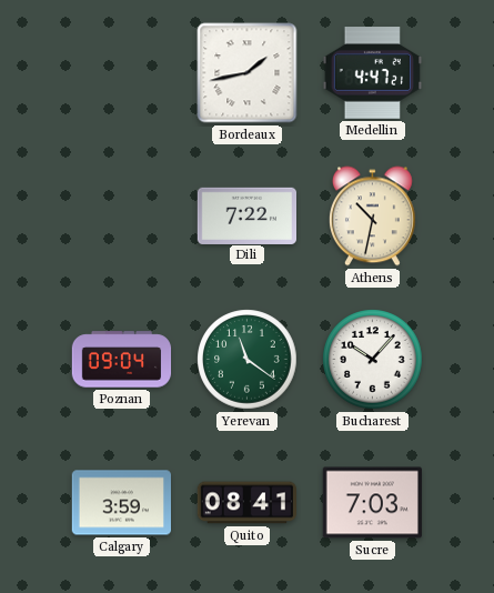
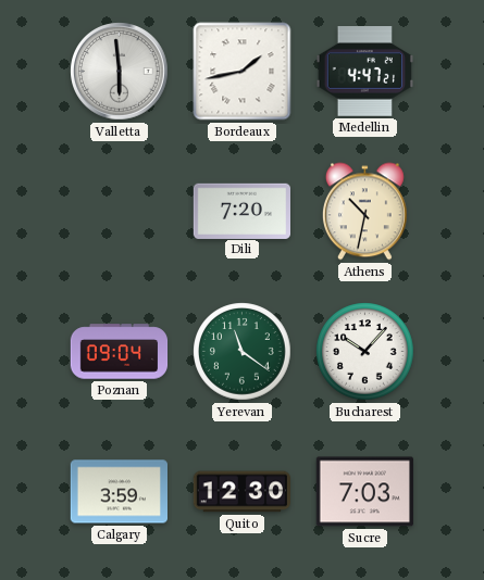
Valletta: none -> 5:59 (120, 72)
Dili: 7:22 -> 7:20 (241, 211)
Quito: 08:41 -> 12:30 (241, 492)
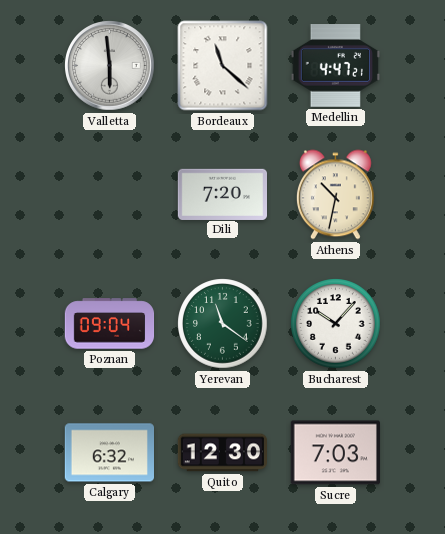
Bordeaux: 1:43 -> 11:22 (223, 66)
Calgary: 3:59 -> 6:32 (109, 453)
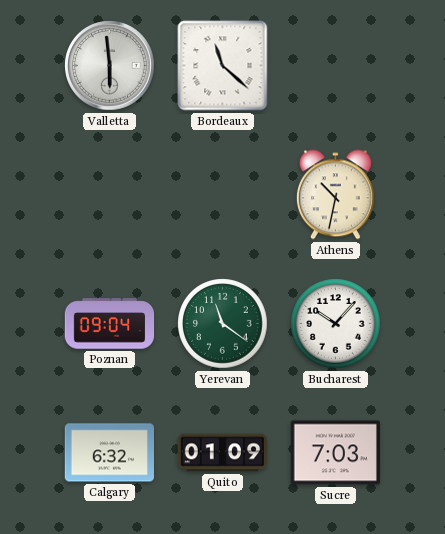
Medellin: 4:47 -> none (335, 66)
Dili: 7:20 -> none (222, 194)
Quito: 12:30 -> 01:09 (222, 453)
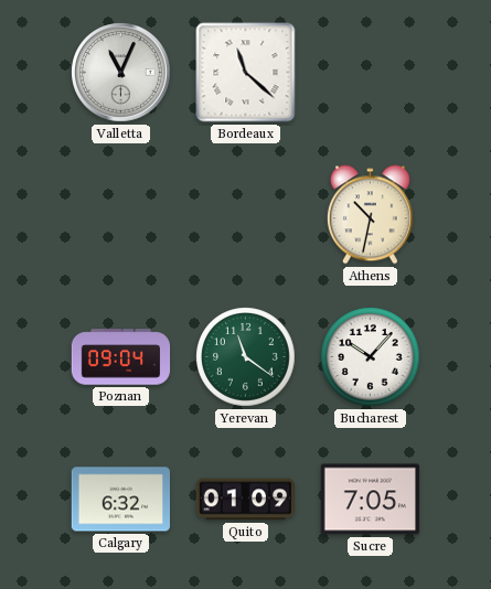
Valletta: 5:59 -> 11:04 (121, 73)
Sucre: 7:03 -> 7:05 (370, 500)
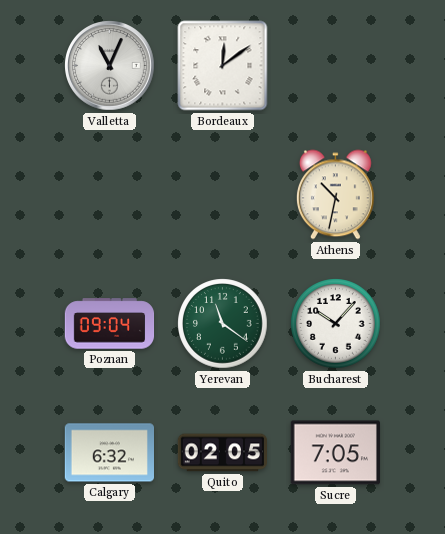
Bordeaux: 11:22 -> 12:09 (223, 66)
Quito: 01:09 -> 02:05 (222, 453)
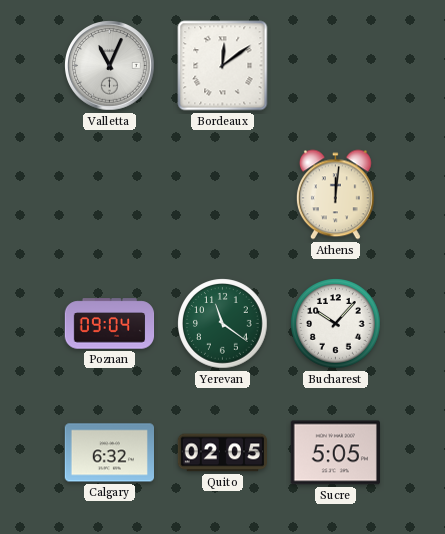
Athens: 10:32 -> 12:01 (335, 195)
Sucre: 7:05 -> 5:05 (335, 453)
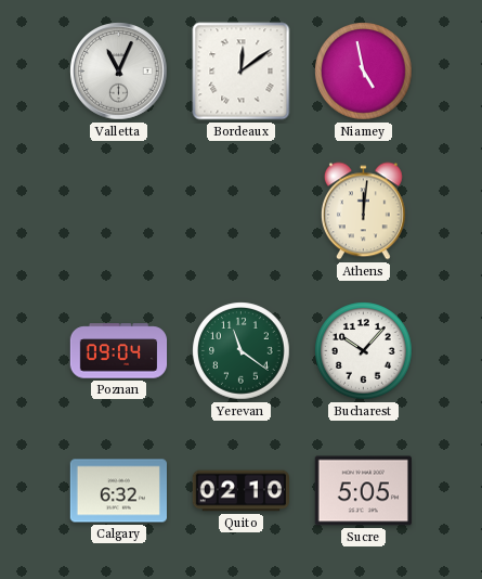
Niamey: none -> 4:58 (364, 72)
Quito: 02:05 -> 02:10 (240, 491)
